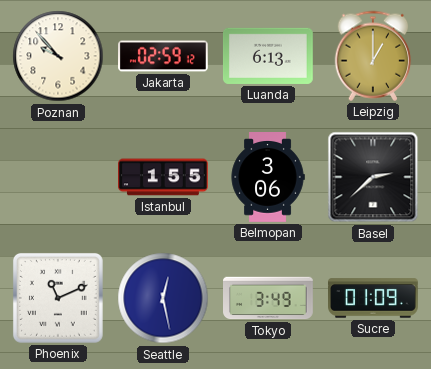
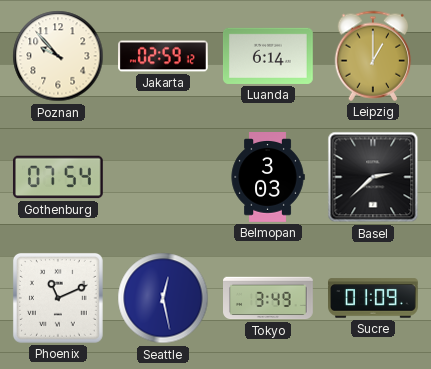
Luanda: 6:13 -> 6:14 (268, 56)
Gothenburg: none -> 07:54 (58, 177)
Istanbul: 1:55 -> none (164, 177)
Belmopan: 3:06 -> 3:03 (268, 178)
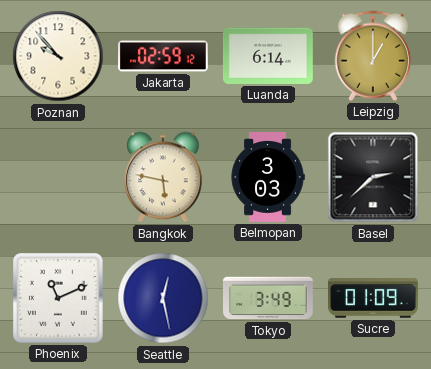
Gothenburg: 07:54 -> none (58, 177)
Bangkok: none -> 5:47 (164, 177)
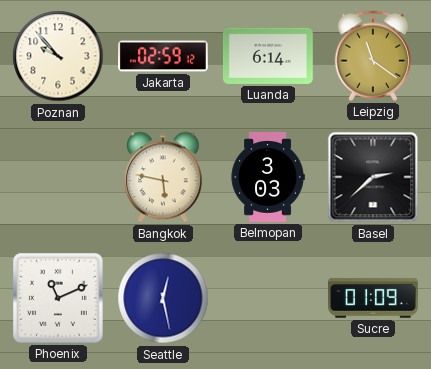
Leipzig: 1:00 -> 11:21 (373, 56)
Tokyo: 3:49 -> none (269, 298)
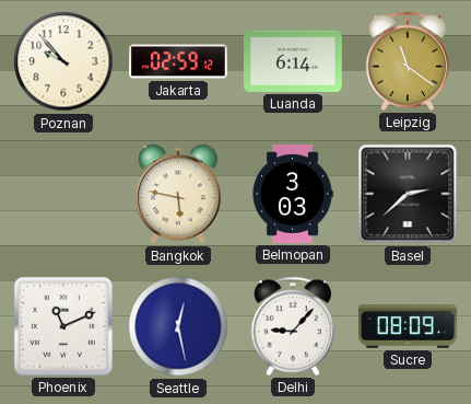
Delhi: none -> 9:07 (293, 326)
Sucre: 01:09 -> 08:09 (409, 326)
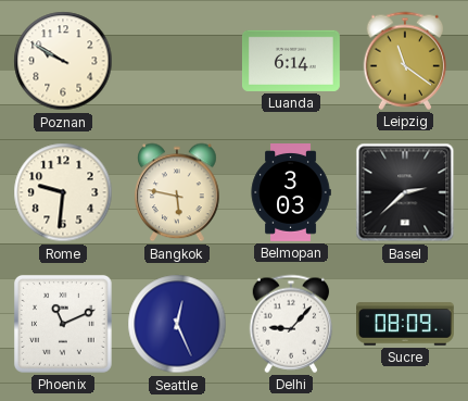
Poznan: 9:53 -> 9:50 (63, 61)
Jakarta: 02:59 -> none (179, 61)
Rome: none -> 9:31 (63, 192)
Seattle: 12:28 -> 12:26 (177, 324)
